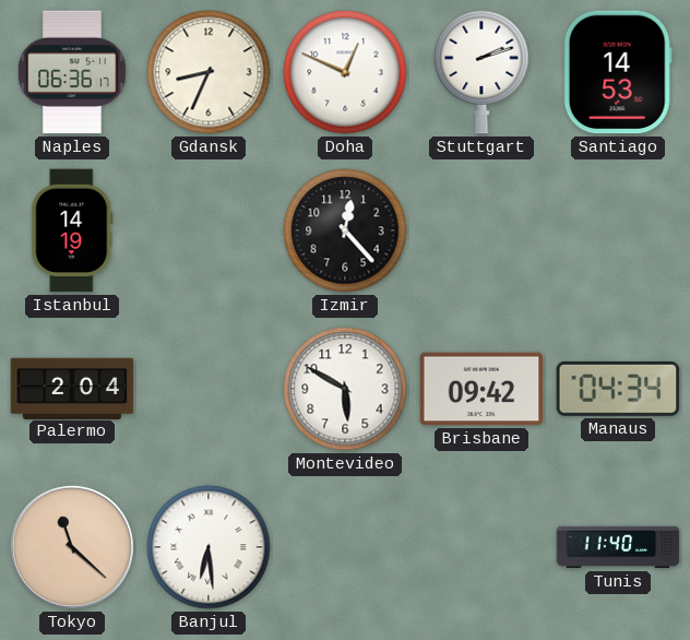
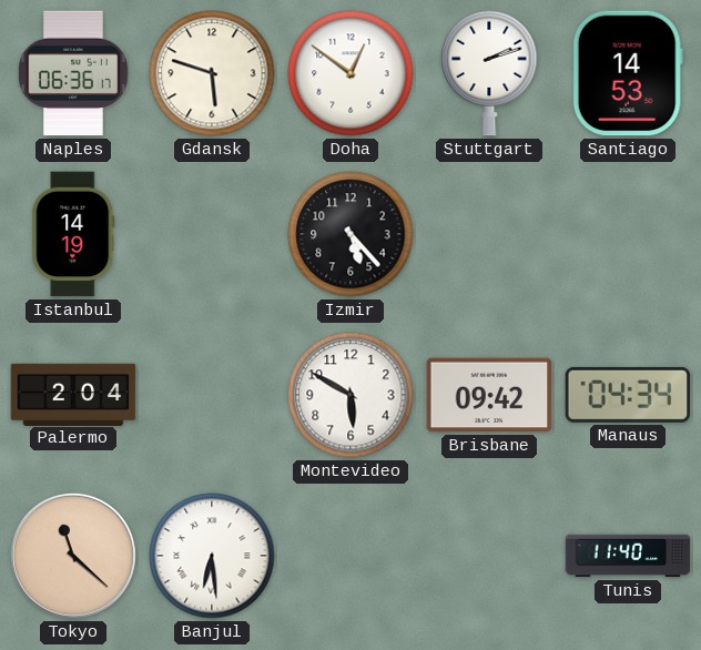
Gdansk: 8:34 -> 5:48 (212, 73)
Doha: 12:49 -> 12:51 (350, 73)
Izmir: 12:23 -> 5:23 (350, 234)
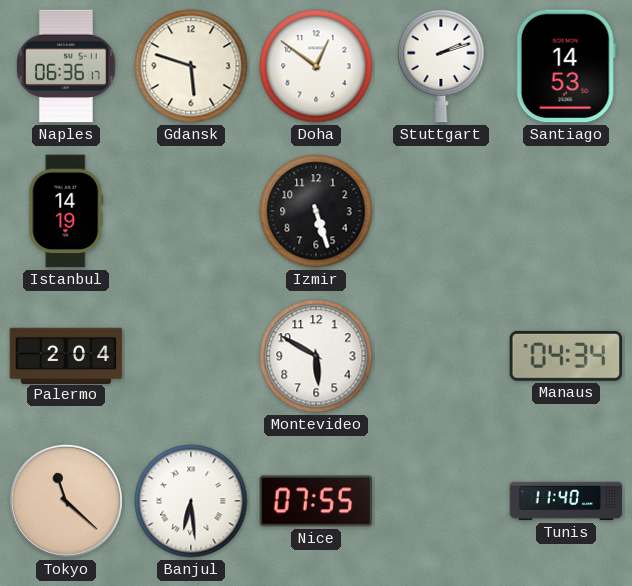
Izmir: 5:23 -> 5:27 (316, 211)
Brisbane: 09:42 -> none (489, 395)
Nice: none -> 07:55 (316, 501)
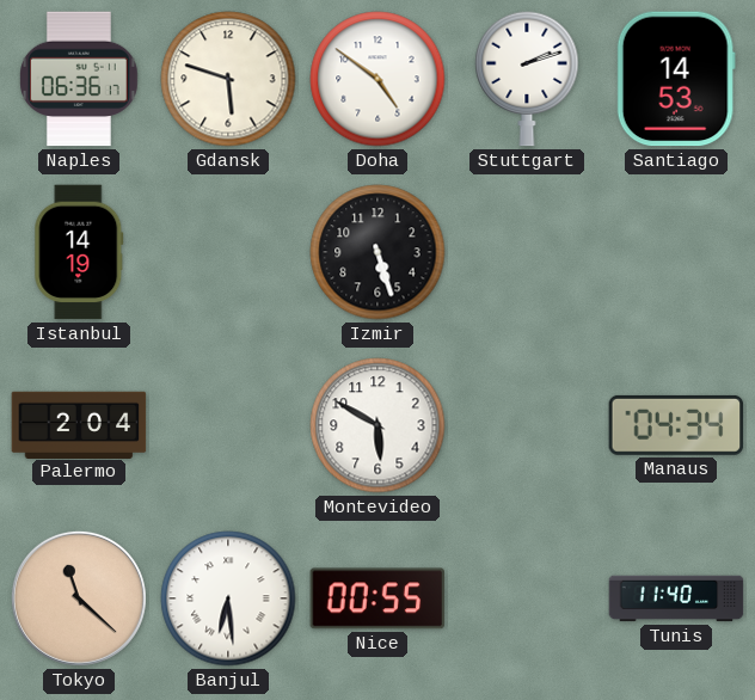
Doha: 12:51 -> 4:51 (377, 79)
Nice: 07:55 -> 00:55 (377, 598)
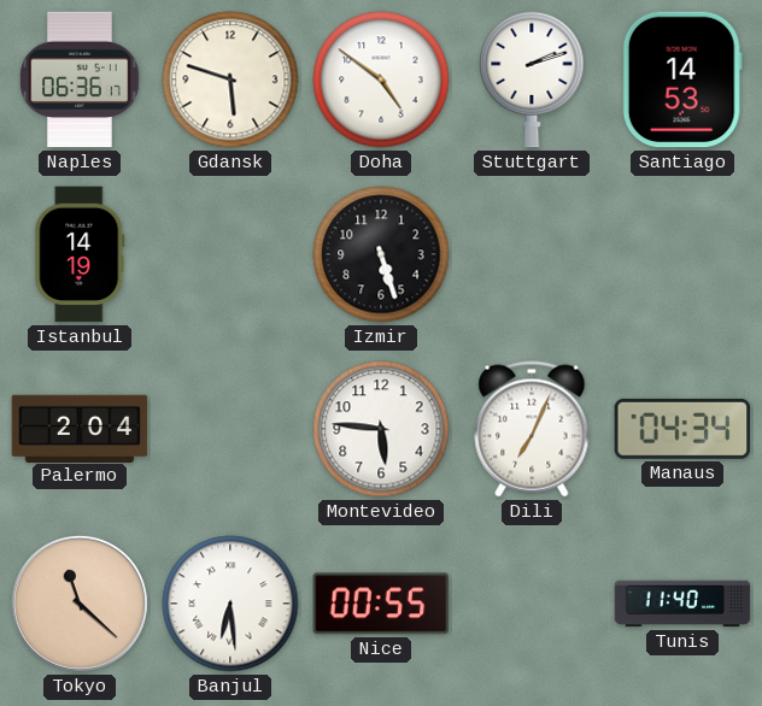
Montevideo: 5:50 -> 5:46 (381, 429)
Dili: none -> 7:04 (532, 429)
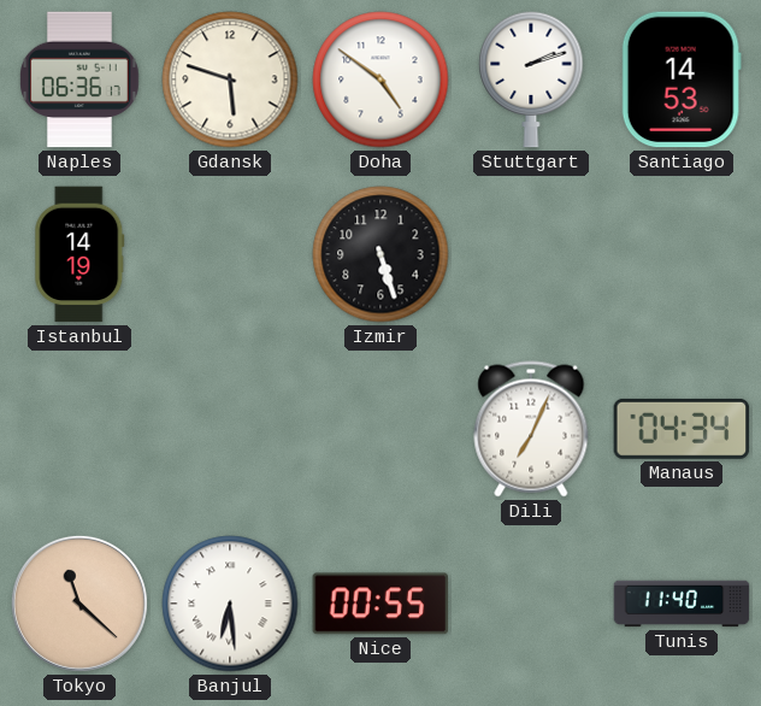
Palermo: 2:04 -> none (80, 428)
Montevideo: 5:46 -> none (381, 429)
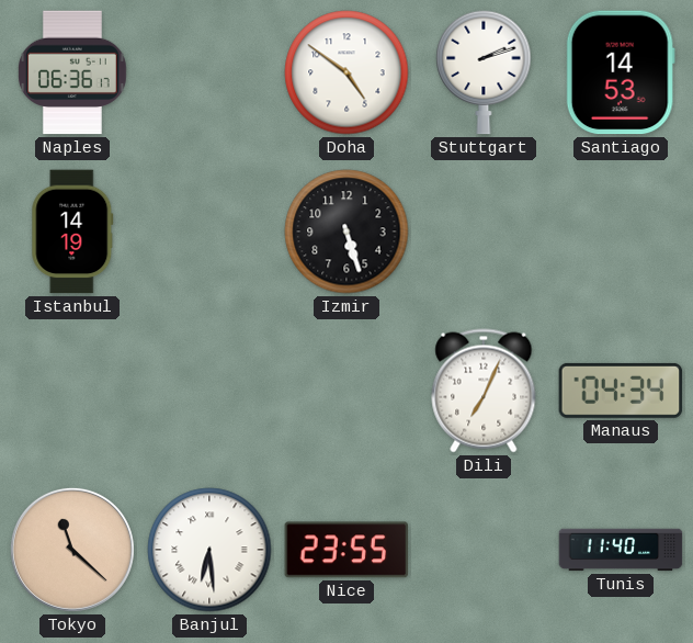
Gdansk: 5:48 -> none (230, 80)
Nice: 00:55 -> 23:55 (346, 550)
